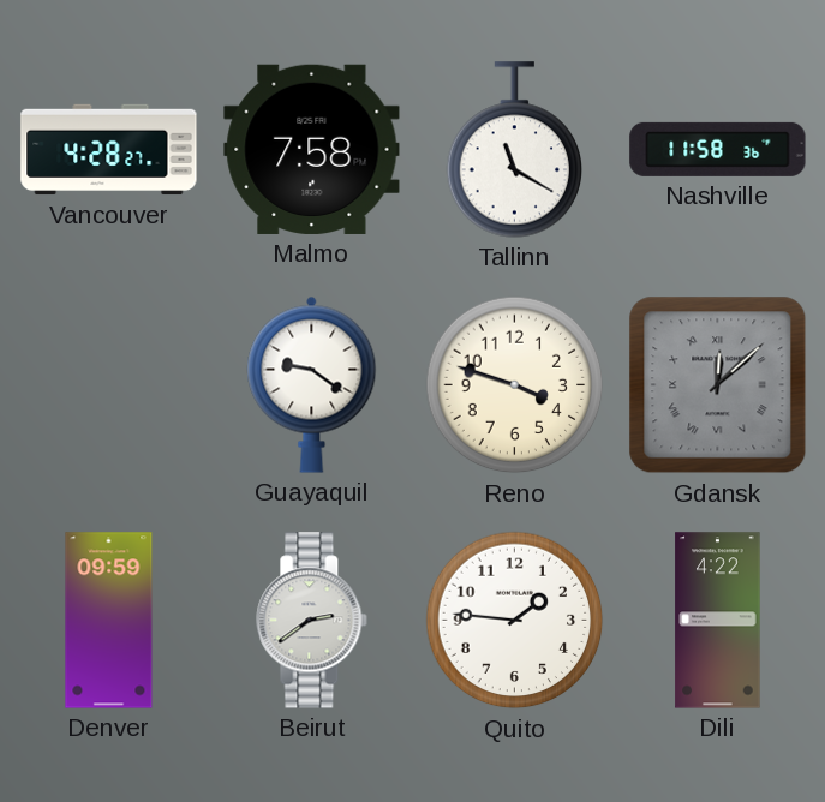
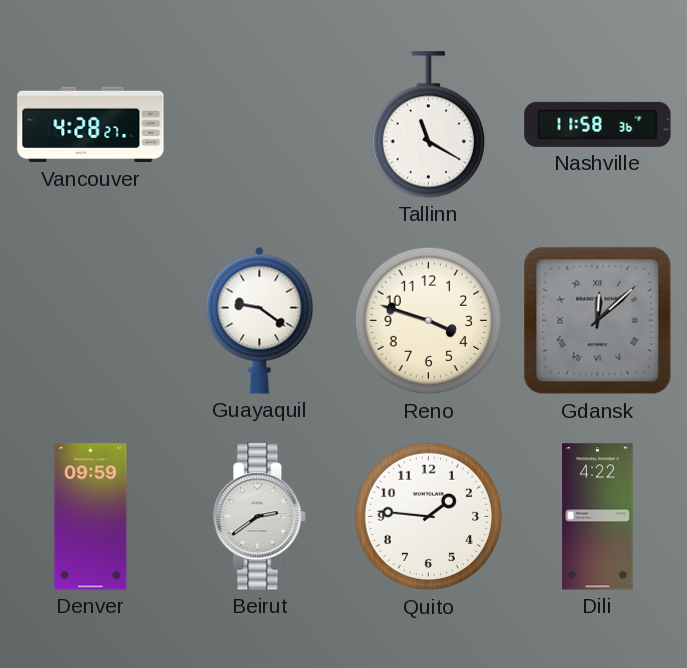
Malmo: 7:58 -> none (312, 149)
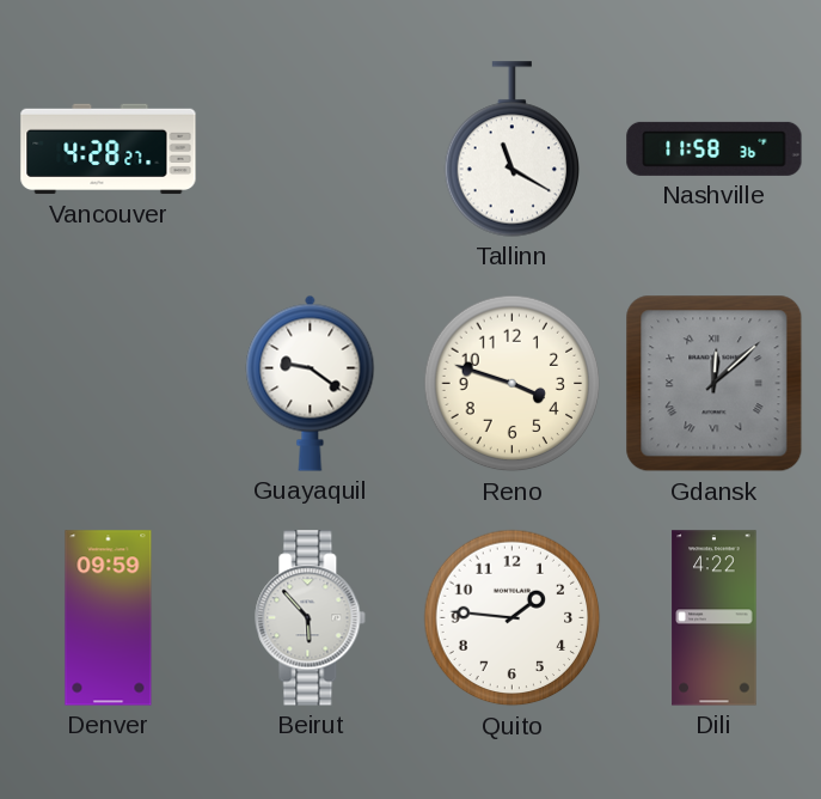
Beirut: 2:39 -> 5:53 (311, 618)
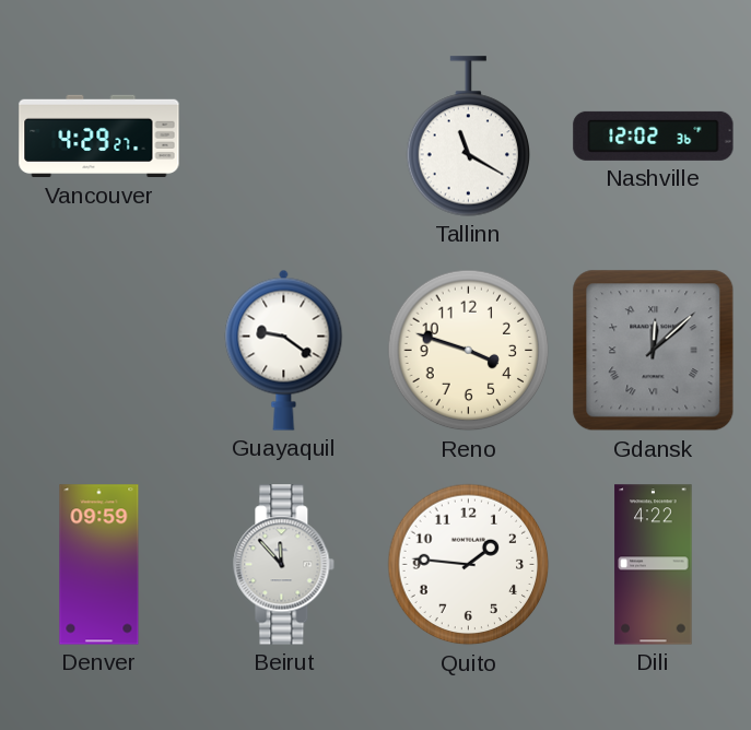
Vancouver: 4:28 -> 4:29 (99, 137)
Nashville: 11:58 -> 12:02 (654, 136)
Beirut: 5:53 -> 11:53 (284, 565)
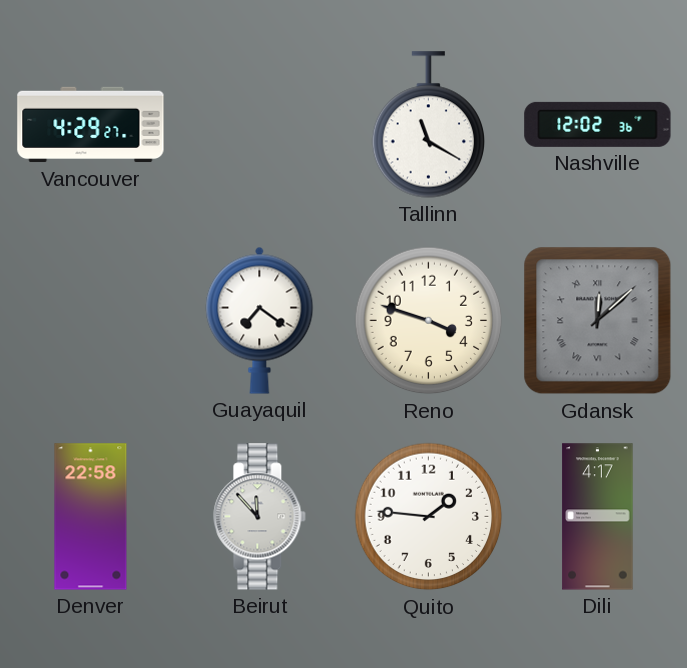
Guayaquil: 9:21 -> 7:21 (260, 320)
Denver: 09:59 -> 22:58 (91, 517)
Dili: 4:22 -> 4:17 (598, 517)
